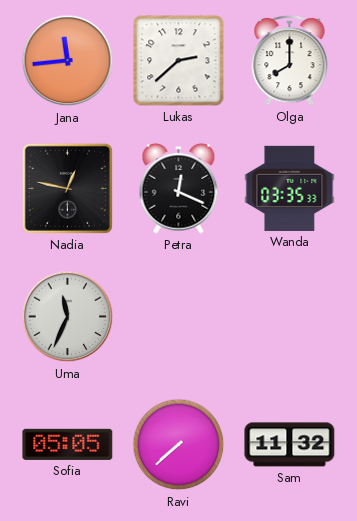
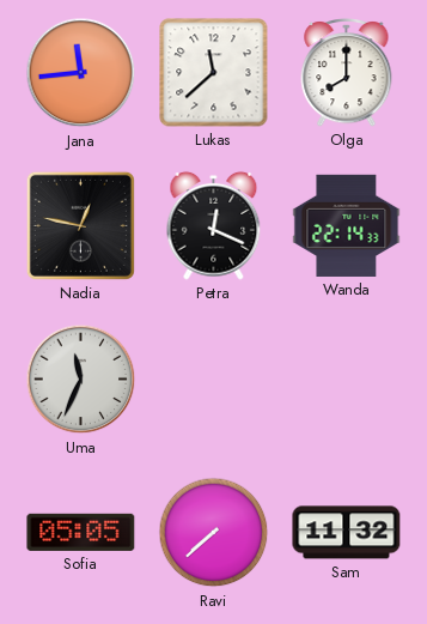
Lukas: 2:38 -> 11:38 (214, 73)
Wanda: 03:35 -> 22:14 (347, 225)
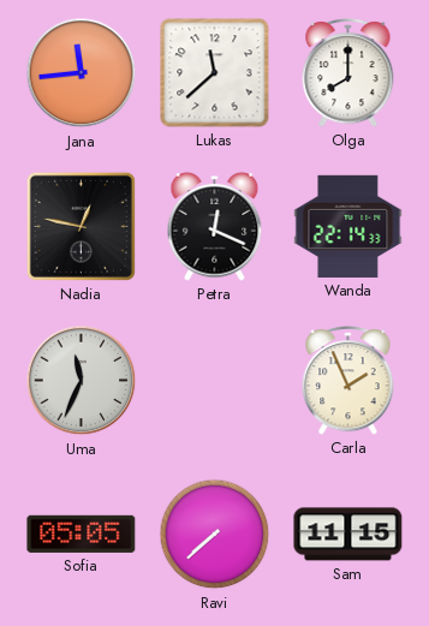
Carla: none -> 1:56 (348, 380)
Sam: 11:32 -> 11:15 (348, 535)
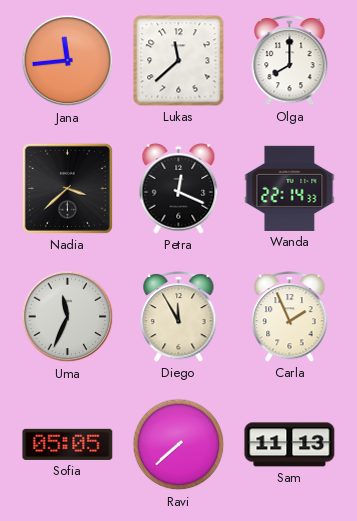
Nadia: 12:47 -> 3:38 (67, 188)
Diego: none -> 11:55 (179, 316)
Sam: 11:15 -> 11:13 (290, 445)
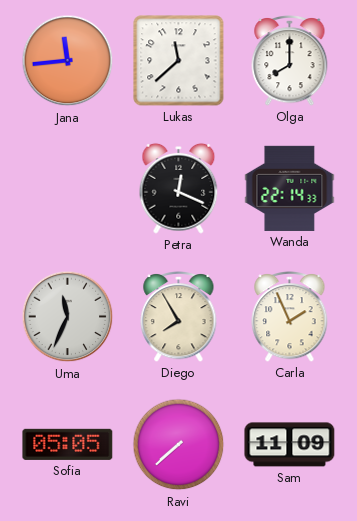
Nadia: 3:38 -> none (67, 188)
Diego: 11:55 -> 7:55 (179, 316)
Sam: 11:13 -> 11:09 (290, 445)
